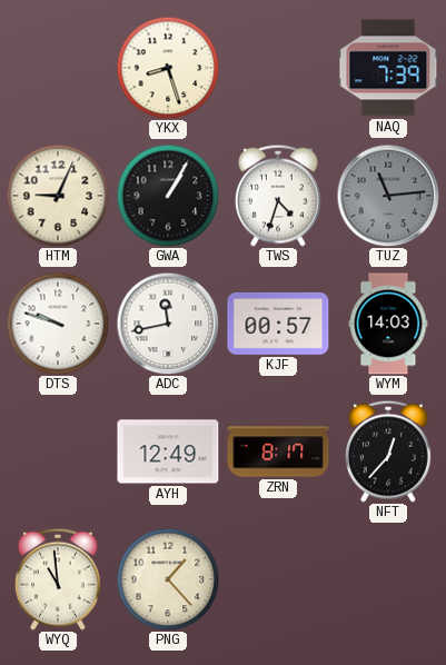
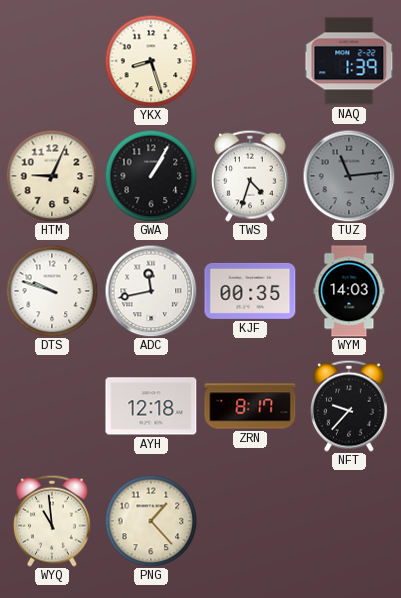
NAQ: 7:39 -> 1:39 (349, 61)
KJF: 00:57 -> 00:35 (250, 291)
AYH: 12:49 -> 12:18 (151, 406)
NFT: 12:37 -> 9:37 (349, 406)
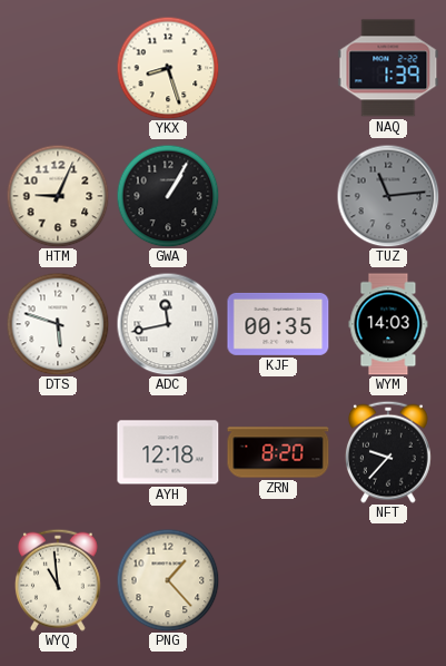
TWS: 4:33 -> none (250, 176)
DTS: 9:48 -> 5:48 (58, 324)
ZRN: 8:17 -> 8:20 (278, 452)
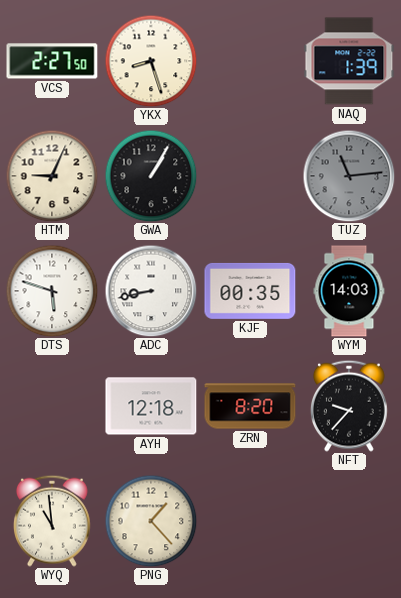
VCS: none -> 2:27 (52, 61)
ADC: 11:43 -> 8:43 (151, 291)
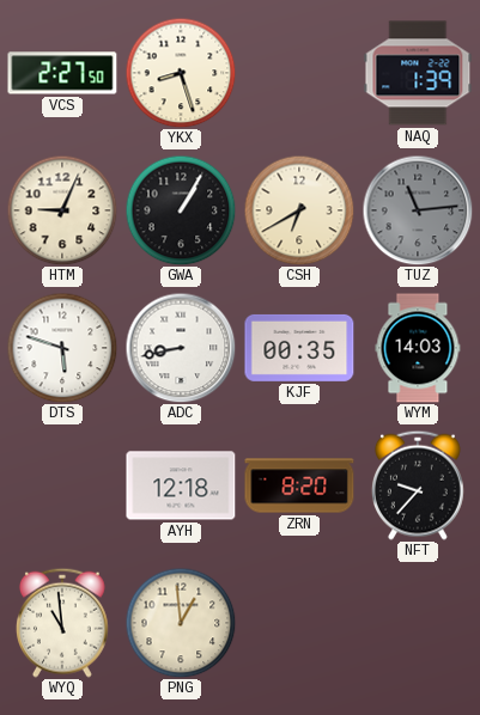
CSH: none -> 6:40 (299, 210)
PNG: 1:23 -> 12:59 (181, 623)
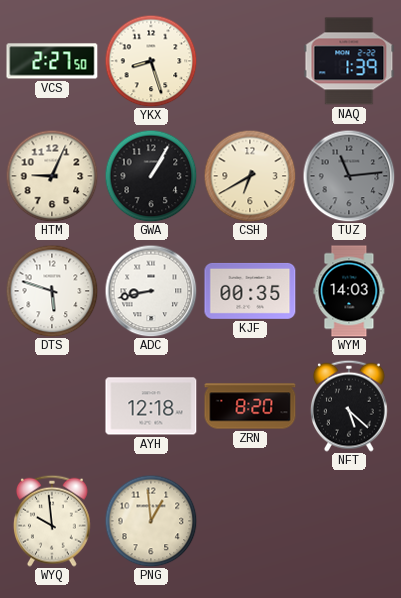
NFT: 9:37 -> 5:22 (349, 406)
WYQ: 10:59 -> 9:59 (52, 521)
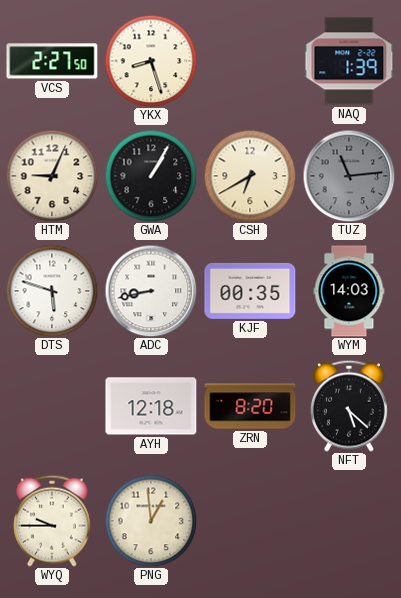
WYQ: 9:59 -> 9:45 (52, 521)
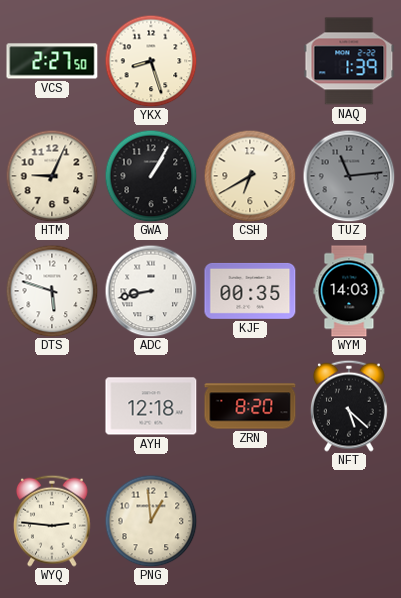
WYQ: 9:45 -> 2:46 (52, 521)
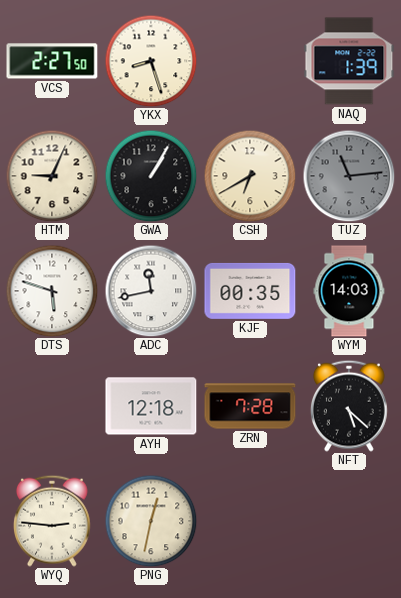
ADC: 8:43 -> 11:43 (151, 291)
ZRN: 8:20 -> 7:28 (250, 406)
PNG: 12:59 -> 12:32 (151, 521)
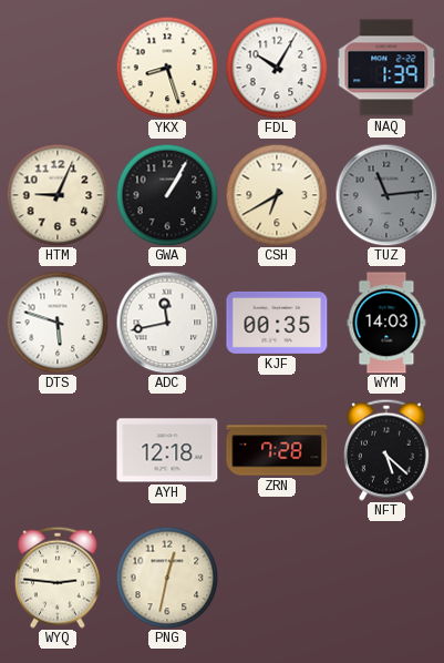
VCS: 2:27 -> none (52, 61)
FDL: none -> 10:05 (277, 68)
